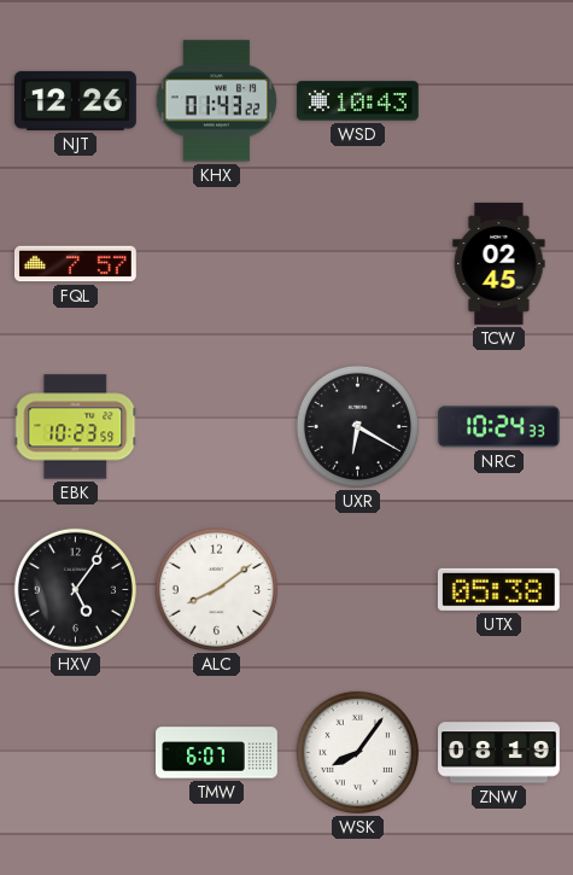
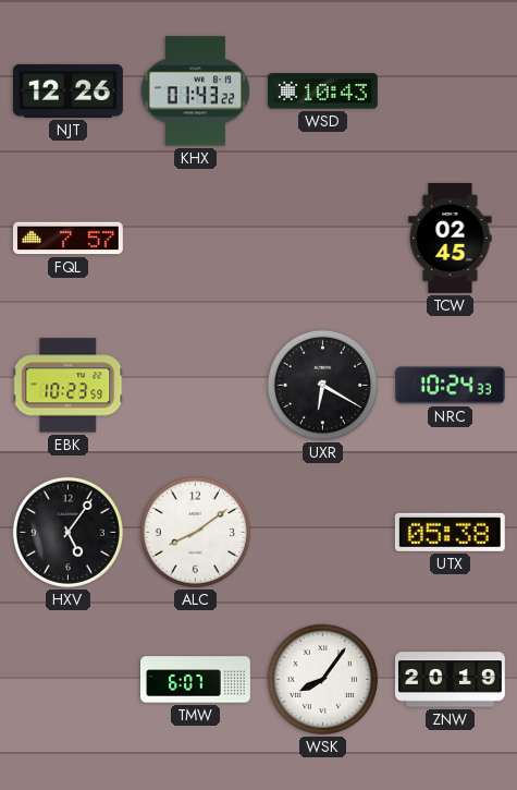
ZNW: 08:19 -> 20:19 (451, 680)
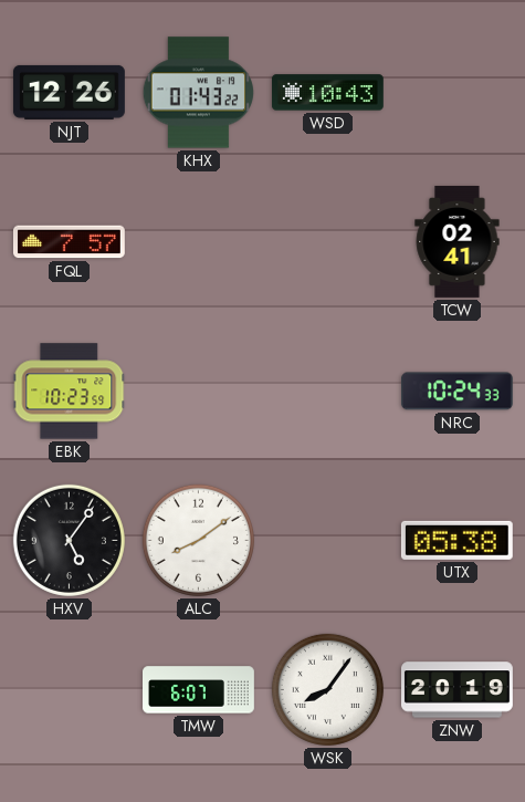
TCW: 02:45 -> 02:41 (458, 241)
UXR: 6:20 -> none (322, 385)
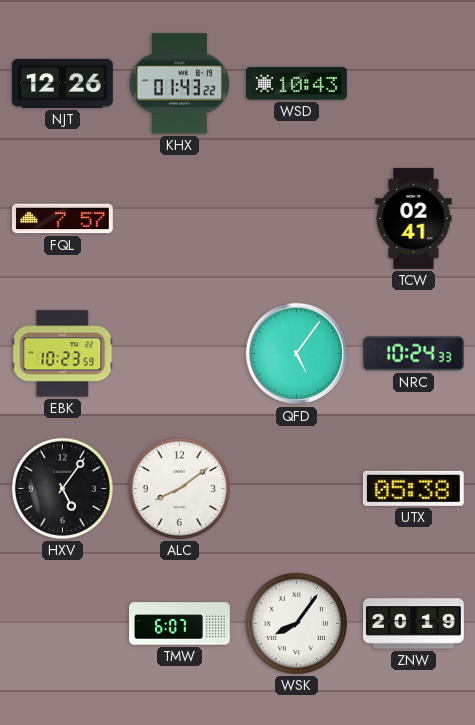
QFD: none -> 5:06 (297, 354)
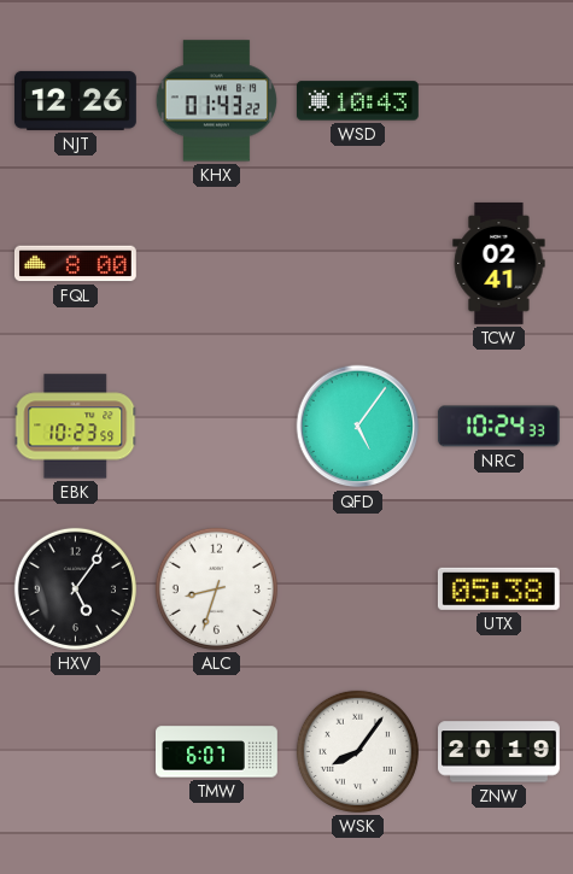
FQL: 7:57 -> 8:00 (75, 264)
ALC: 8:09 -> 8:33 (216, 588)
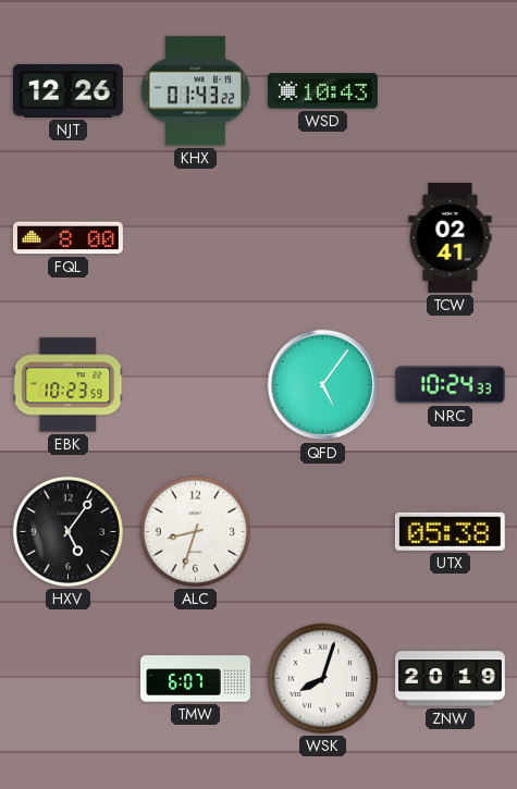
WSK: 8:06 -> 8:03 (322, 678)
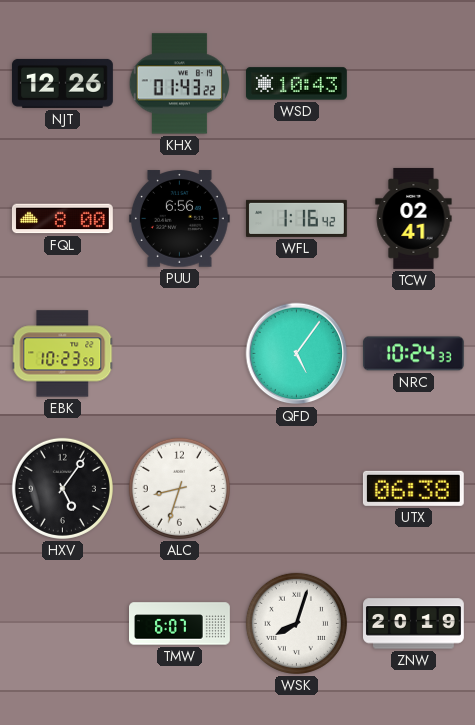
PUU: none -> 6:56 (179, 219)
WFL: none -> 1:16 (296, 218)
UTX: 05:38 -> 06:38 (413, 488)
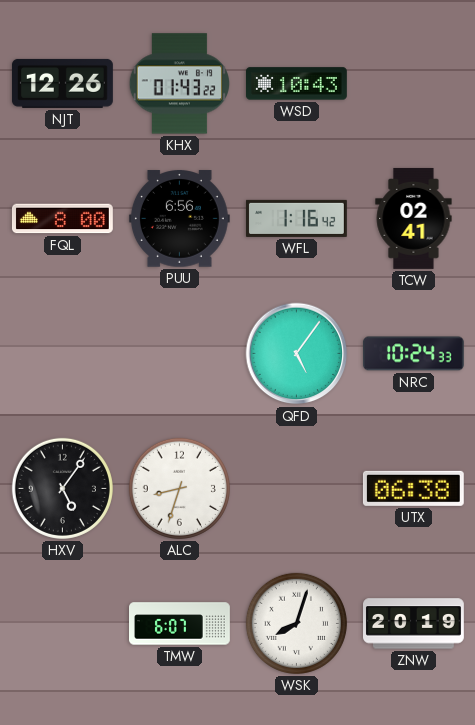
EBK: 10:23 -> none (63, 354)
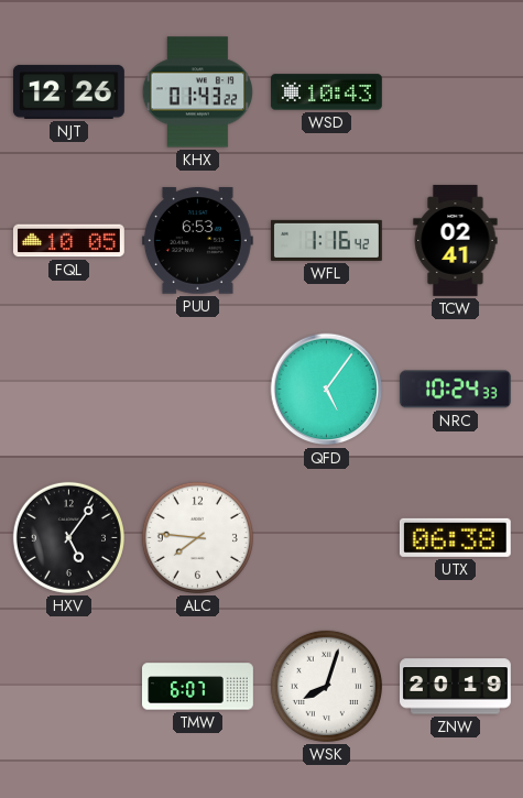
FQL: 8:00 -> 10:05 (68, 241)
PUU: 6:56 -> 6:53 (197, 241)
ALC: 8:33 -> 7:46 (197, 537)
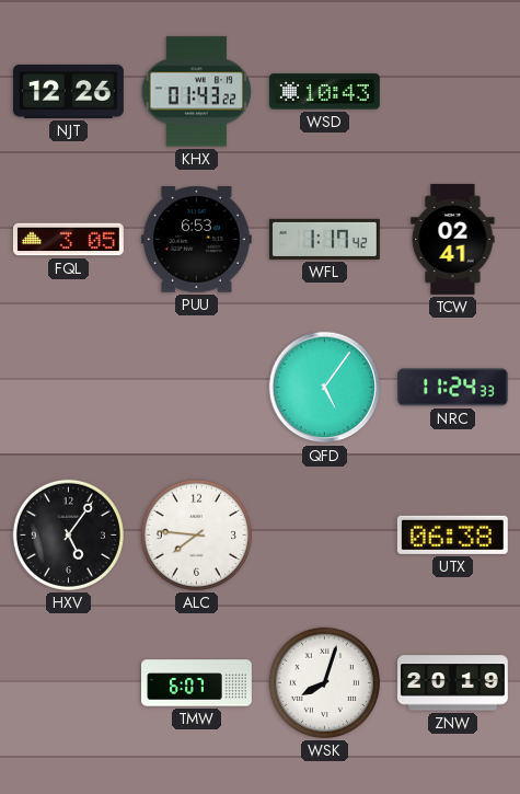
FQL: 10:05 -> 3:05 (68, 240)
WFL: 1:16 -> 1:17 (324, 239)
NRC: 10:24 -> 11:24 (452, 388)
